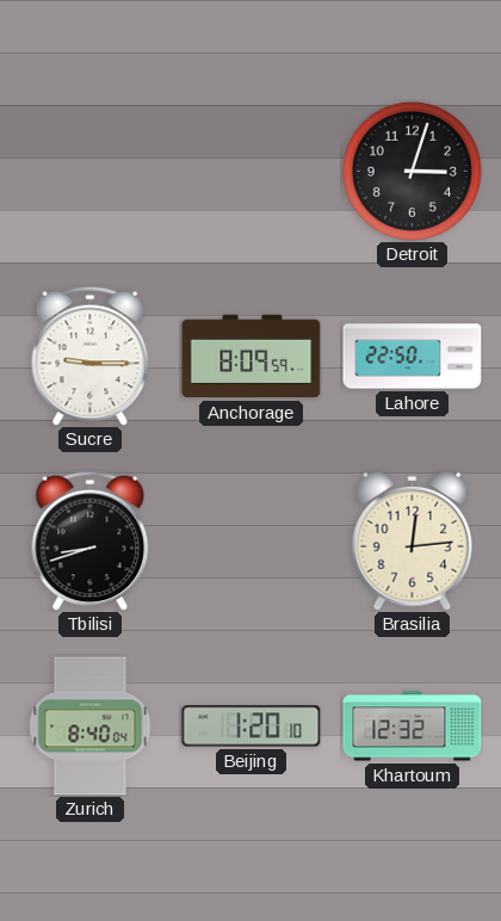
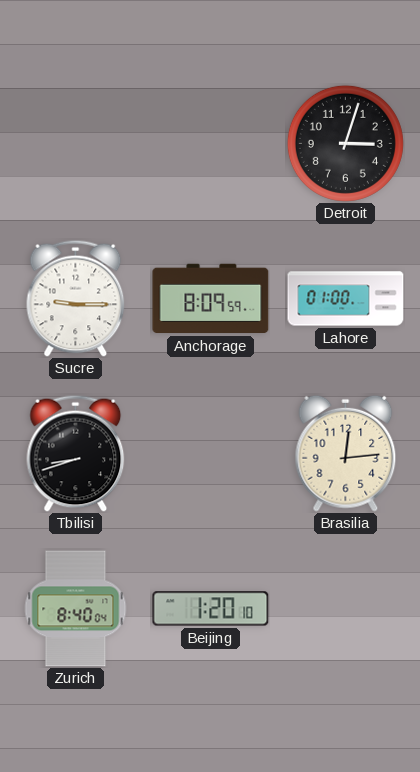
Lahore: 22:50 -> 01:00 (346, 299)
Khartoum: 12:32 -> none (413, 727)
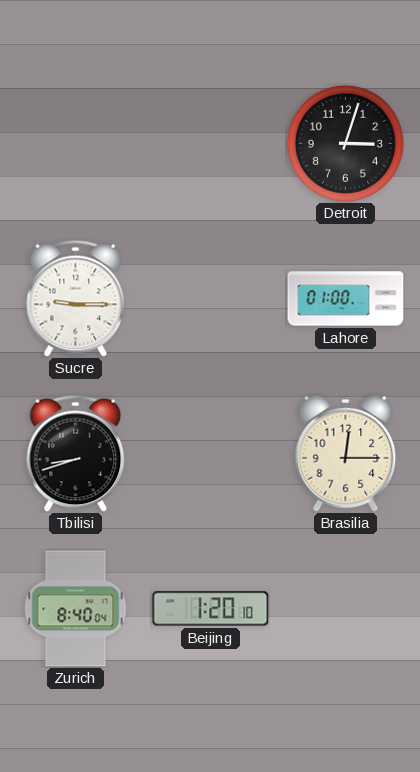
Anchorage: 8:09 -> none (211, 299)
Brasilia: 12:14 -> 12:15 (346, 453)
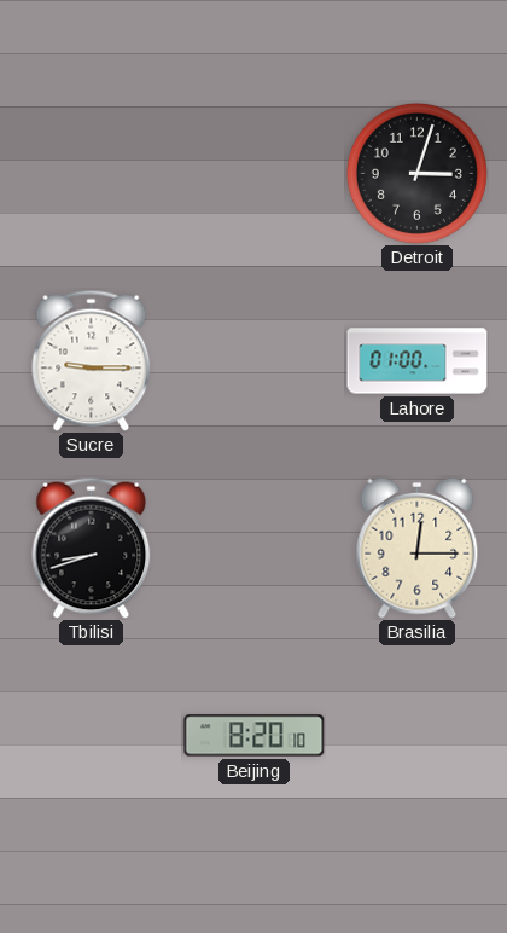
Zurich: 8:40 -> none (76, 609)
Beijing: 1:20 -> 8:20 (255, 736)
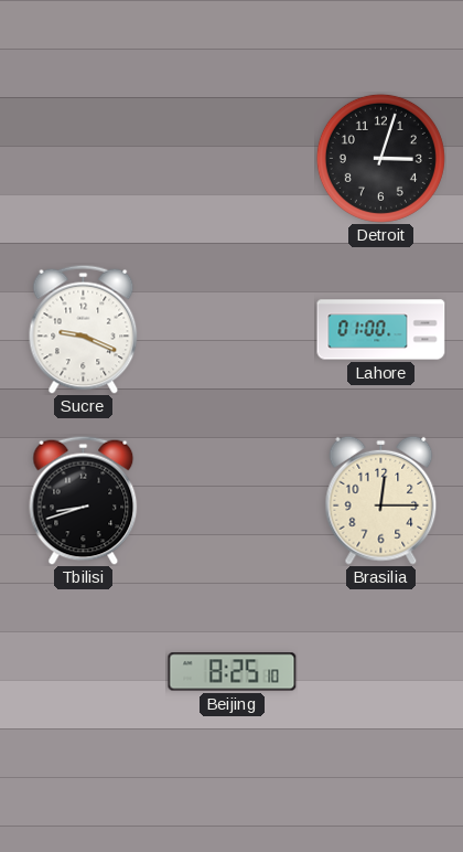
Sucre: 9:15 -> 9:19 (84, 329)
Beijing: 8:20 -> 8:25 (233, 672)
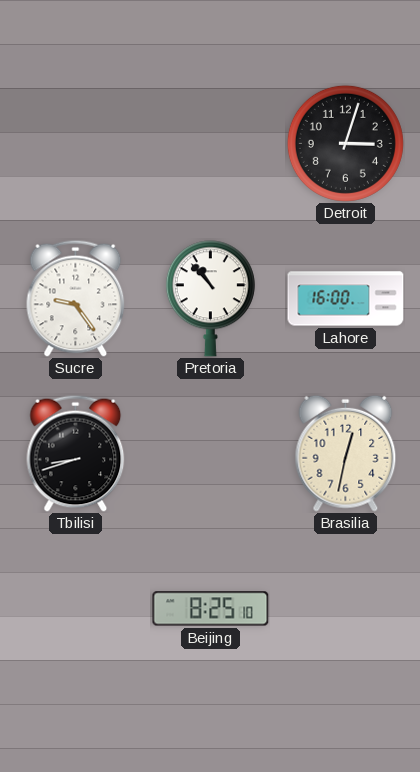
Sucre: 9:19 -> 9:24 (76, 298)
Pretoria: none -> 10:53 (210, 299)
Lahore: 01:00 -> 16:00 (346, 299)
Brasilia: 12:15 -> 12:32 (346, 453)
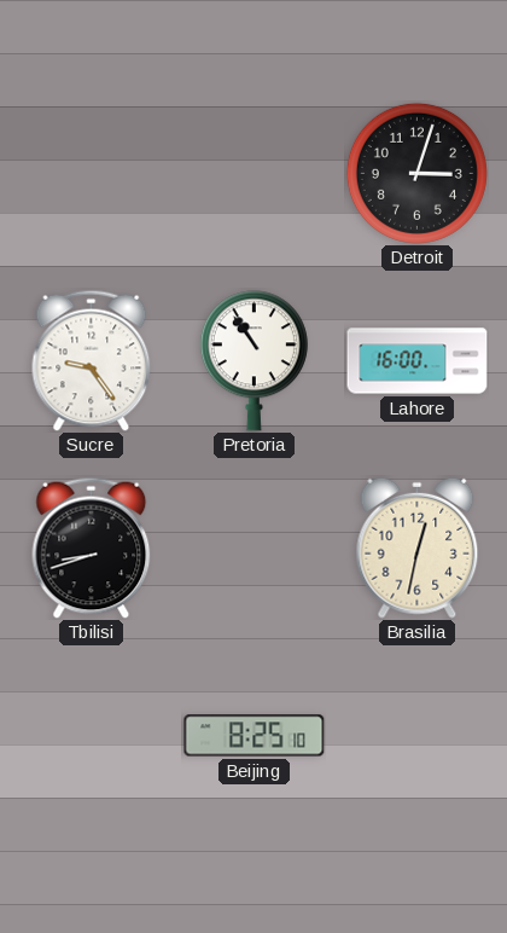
Pretoria: 10:53 -> 10:54 (253, 361)
